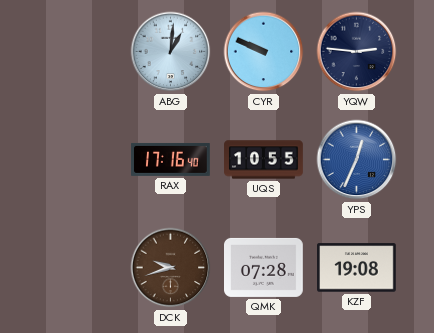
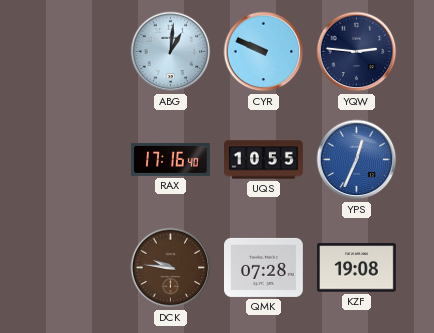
DCK: 9:42 -> 9:46 (171, 268)
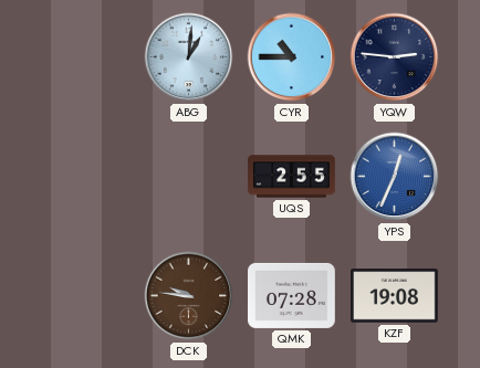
CYR: 9:49 -> 10:45 (292, 57)
RAX: 17:16 -> none (171, 159)
UQS: 10:55 -> 2:55 (292, 177)
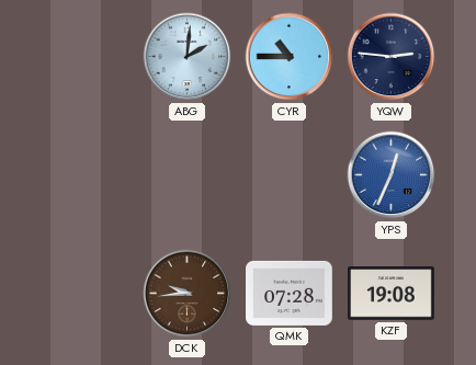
ABG: 1:01 -> 2:01 (188, 57)
UQS: 2:55 -> none (292, 177)
DCK: 9:46 -> 9:44 (188, 294)
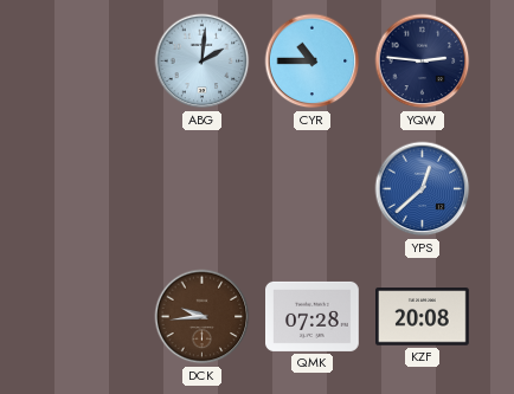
YPS: 12:34 -> 12:38 (423, 189)
KZF: 19:08 -> 20:08 (423, 317)
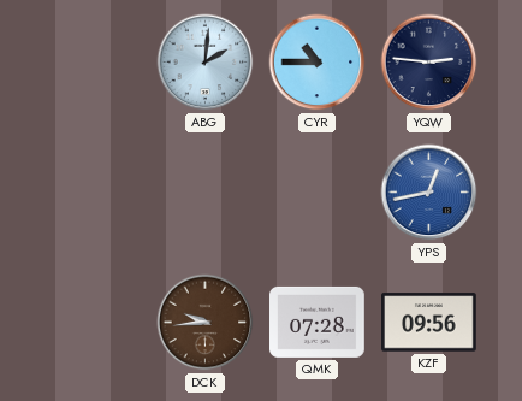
YPS: 12:38 -> 12:43 (429, 193)
KZF: 20:08 -> 09:56 (429, 323)
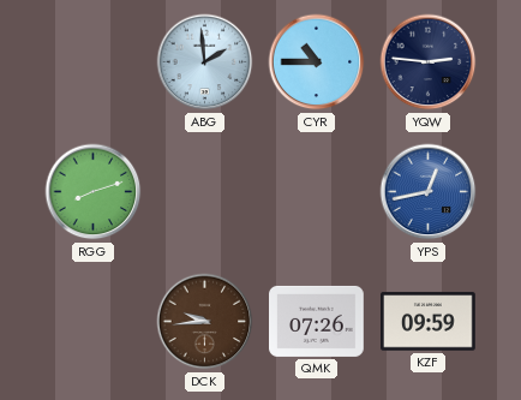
ABG: 2:01 -> 1:59 (205, 62)
RGG: none -> 8:12 (94, 192)
QMK: 07:28 -> 07:26 (317, 321)
KZF: 09:56 -> 09:59 (429, 322)
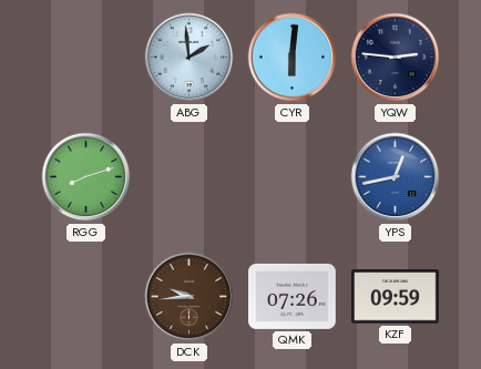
CYR: 10:45 -> 6:01 (293, 58)
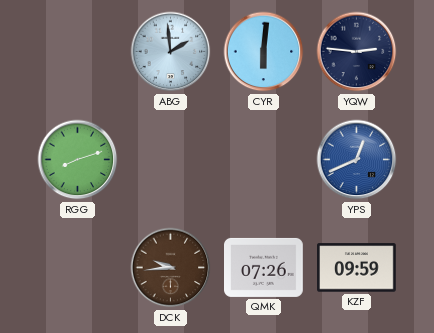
YPS: 12:43 -> 12:41 (357, 160)
